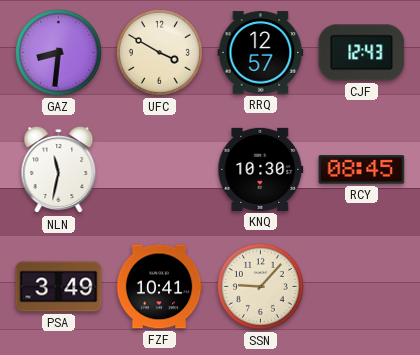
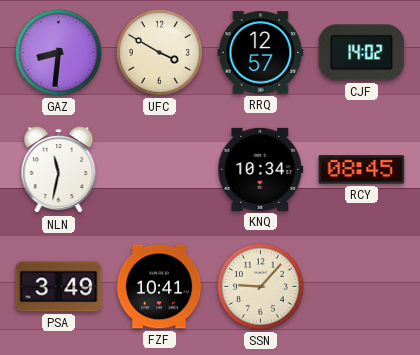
CJF: 12:43 -> 14:02 (362, 53)
KNQ: 10:30 -> 10:34 (261, 169)
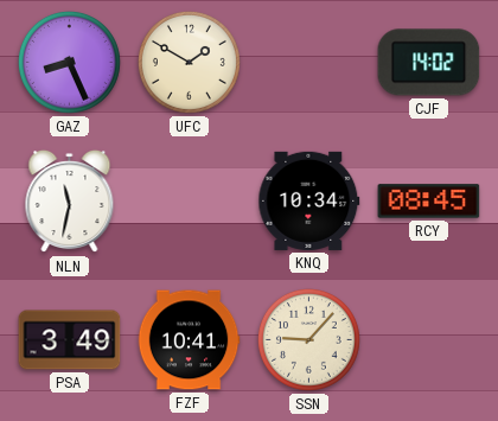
GAZ: 8:31 -> 8:26 (69, 62)
UFC: 3:50 -> 1:50 (189, 62)
RRQ: 12:57 -> none (261, 53)
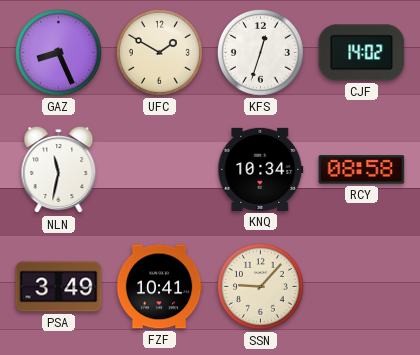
KFS: none -> 12:33 (260, 52)
RCY: 08:45 -> 08:58 (362, 170)
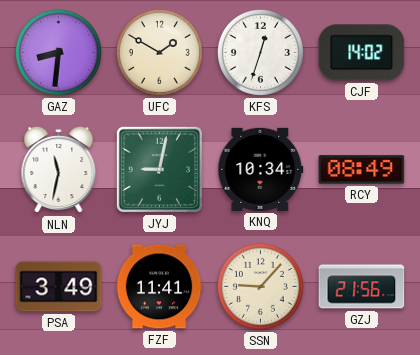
GAZ: 8:26 -> 8:31 (58, 52)
JYJ: none -> 9:02 (159, 169)
RCY: 08:58 -> 08:49 (362, 170)
FZF: 10:41 -> 11:41 (159, 287)
GZJ: none -> 21:56 (362, 287)
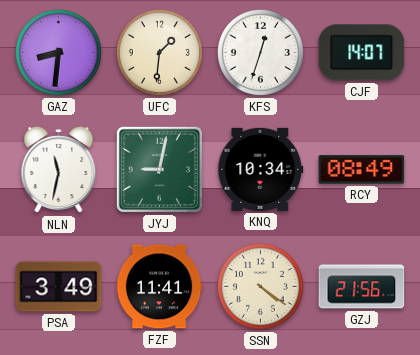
UFC: 1:50 -> 1:31 (159, 52)
CJF: 14:02 -> 14:07 (362, 53)
SSN: 9:07 -> 4:21 (260, 286)
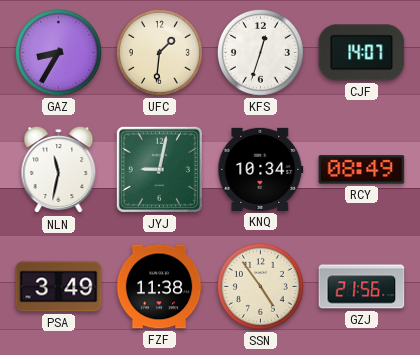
GAZ: 8:31 -> 8:35 (58, 52)
FZF: 11:41 -> 11:38 (159, 287)
SSN: 4:21 -> 4:54 (260, 286)
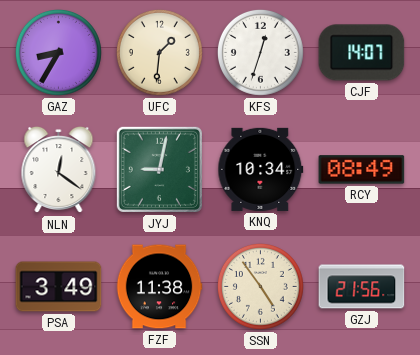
NLN: 11:32 -> 12:21 (59, 170)
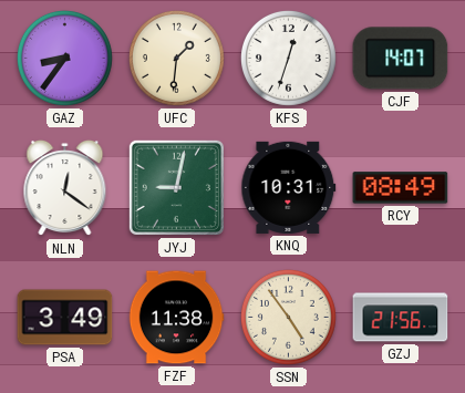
GAZ: 8:35 -> 8:36 (64, 58)
KNQ: 10:34 -> 10:31 (289, 187)
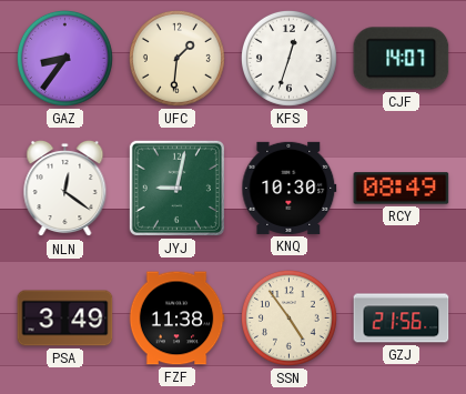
KNQ: 10:31 -> 10:30 (290, 188)
